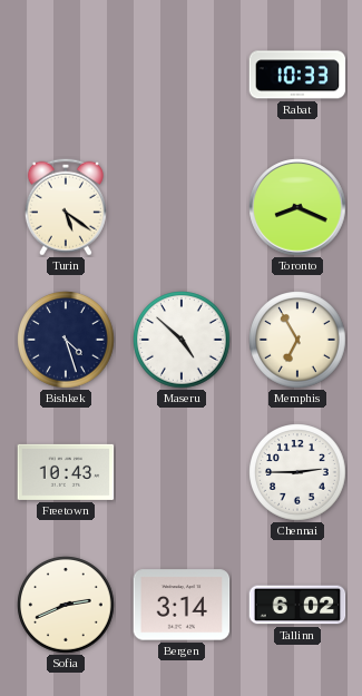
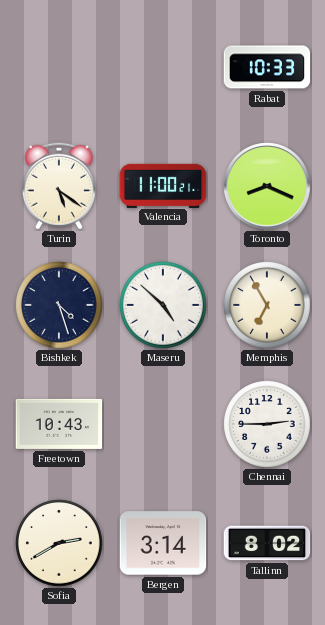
Valencia: none -> 11:00 (163, 185)
Sofia: 2:41 -> 2:40 (59, 543)
Tallinn: 6:02 -> 8:02 (267, 543)
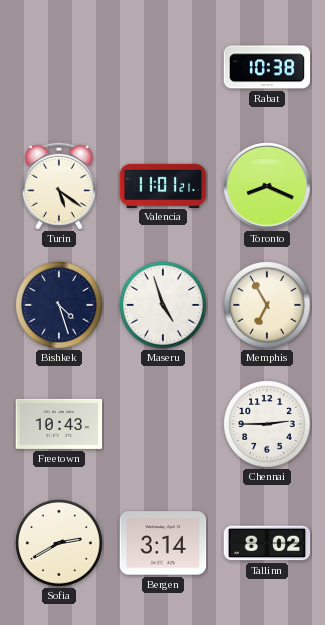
Rabat: 10:33 -> 10:38 (267, 67)
Valencia: 11:00 -> 11:01 (163, 185)
Maseru: 4:52 -> 4:57 (163, 305)
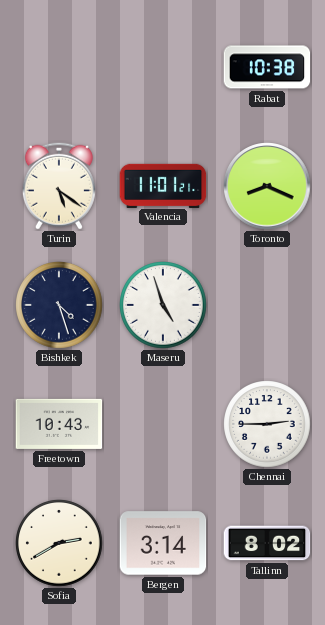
Memphis: 6:55 -> none (267, 305)
